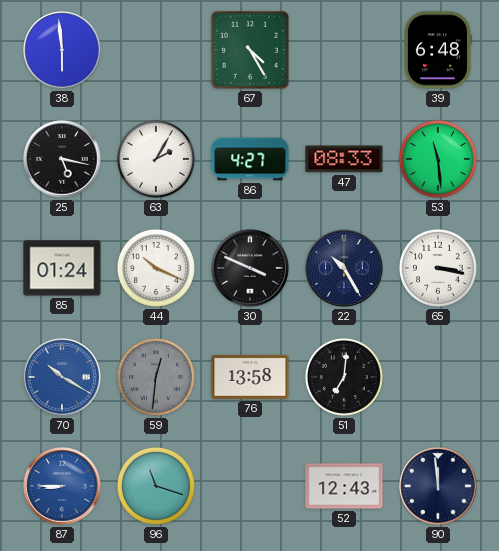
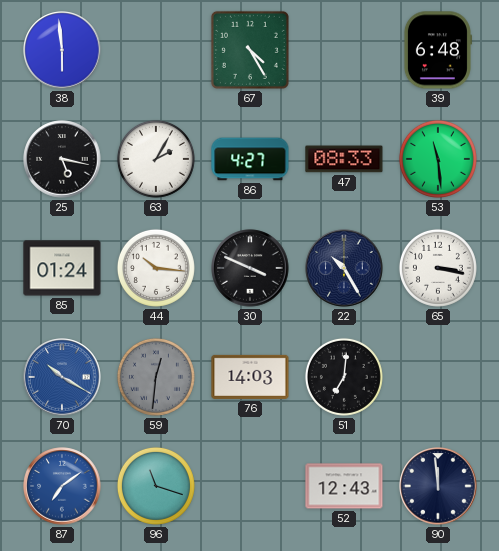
44: 10:19 -> 10:16 (156, 268)
76: 13:58 -> 14:03 (250, 377)
87: 8:45 -> 7:09 (62, 486)
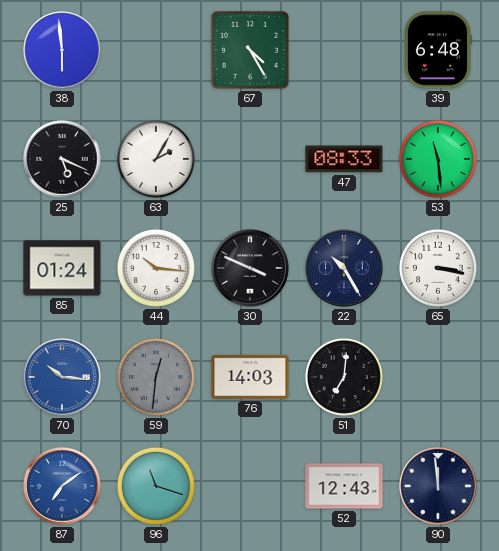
25: 5:17 -> 5:19 (62, 159)
86: 4:27 -> none (250, 159)
70: 10:20 -> 10:16 (62, 377)
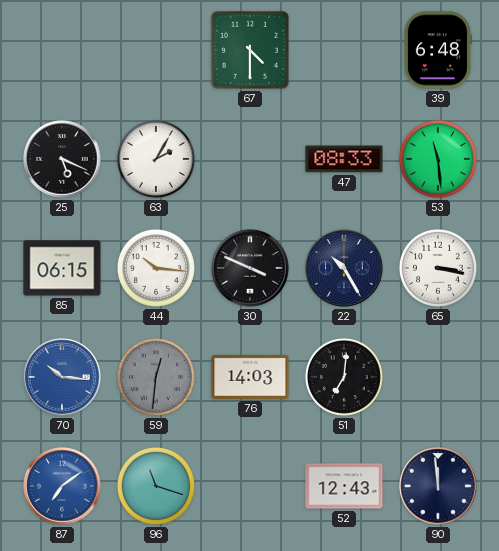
38: 5:59 -> none (62, 50)
67: 4:25 -> 4:30 (250, 50)
85: 01:24 -> 06:15 (62, 268)
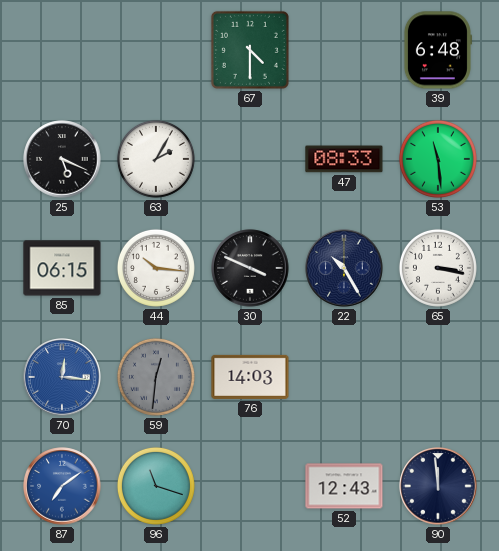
70: 10:16 -> 12:16 (62, 377)
51: 7:01 -> none (344, 377)
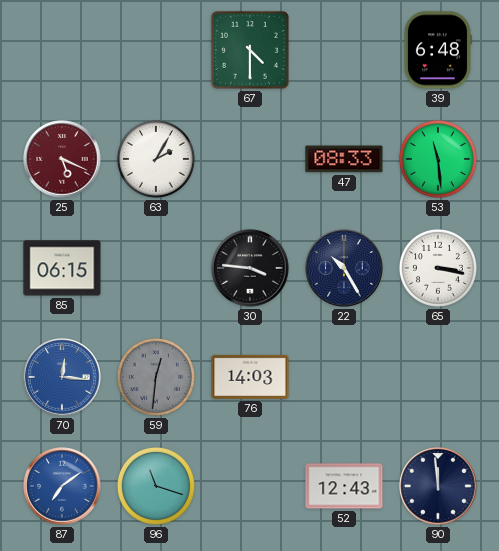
25 dial: black -> burgundy (62, 159)
44: 10:16 -> none (156, 268)
30: 3:49 -> 3:46 (250, 268)
